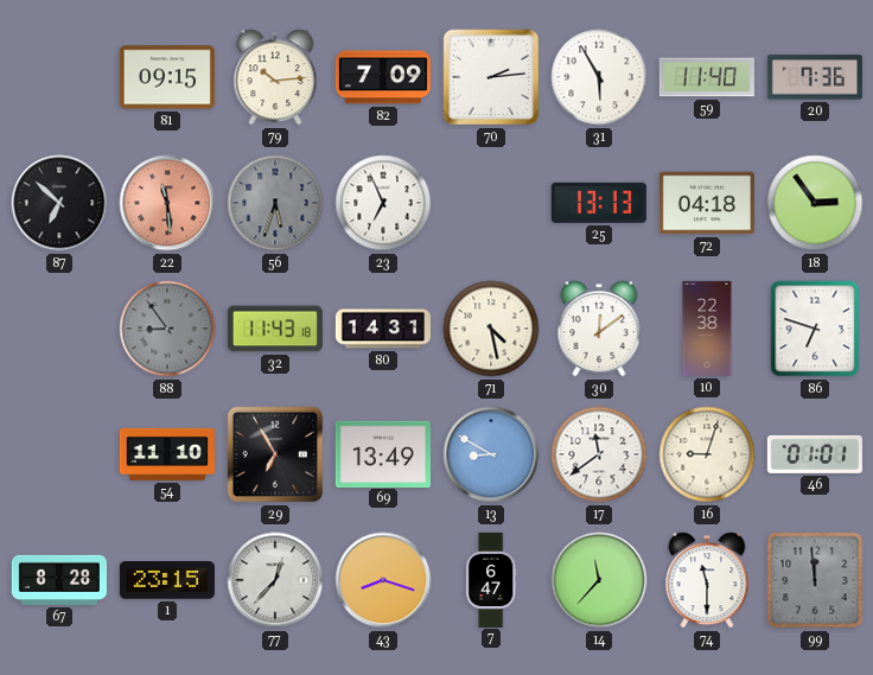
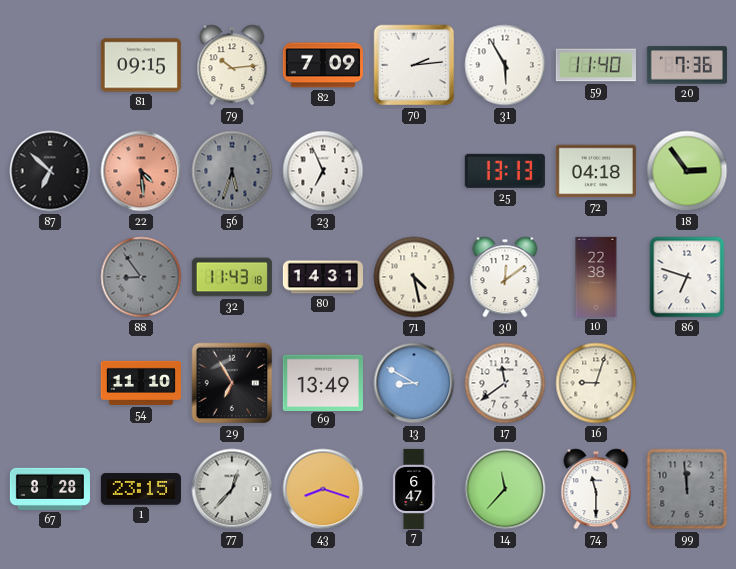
22: 11:29 -> 4:29 (141, 171)
46: 01:01 -> none (815, 454)
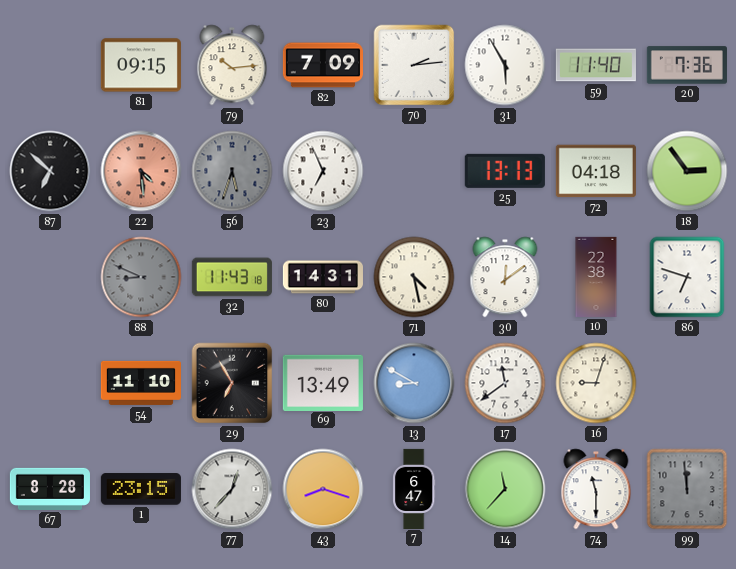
88: 8:54 -> 8:49 (141, 277)
